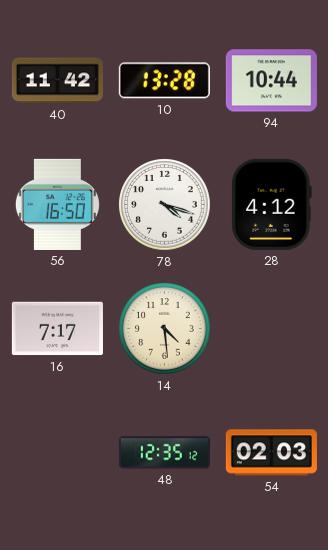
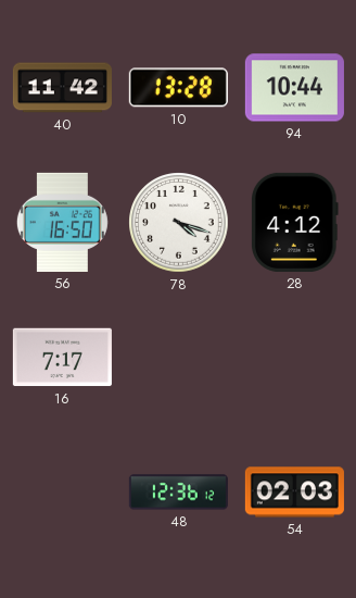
14: 4:29 -> none (165, 329)
48: 12:35 -> 12:36 (178, 493)
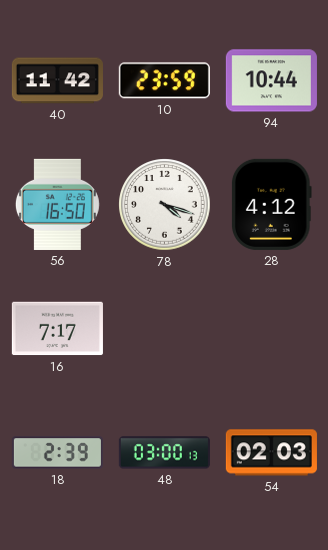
10: 13:28 -> 23:59 (164, 81)
18: none -> 2:39 (57, 453)
48: 12:36 -> 03:00 (164, 453)
